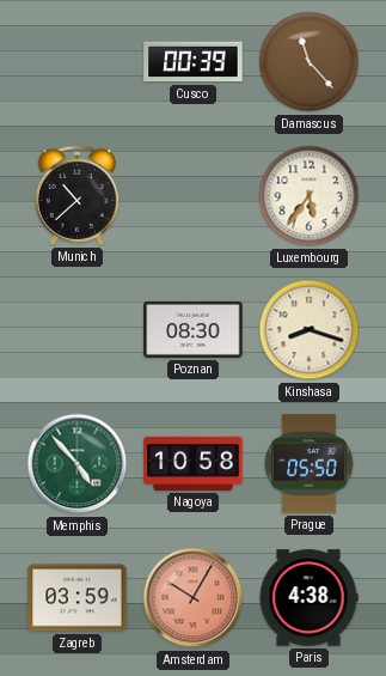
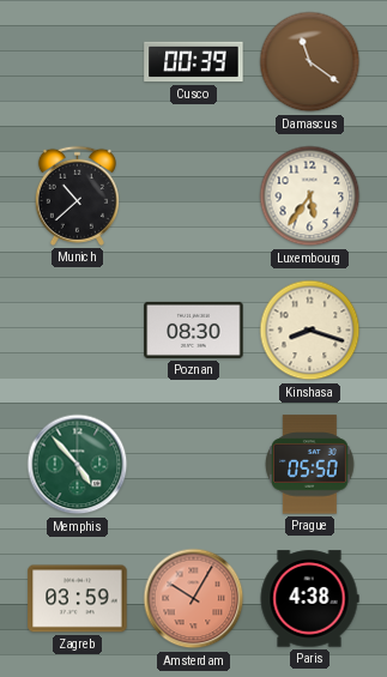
Damascus: 11:23 -> 11:21 (310, 62)
Nagoya: 10:58 -> none (194, 463)
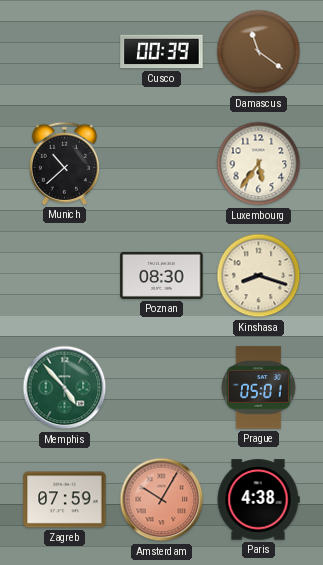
Prague: 05:50 -> 05:01 (259, 388)
Zagreb: 03:59 -> 07:59 (65, 500)
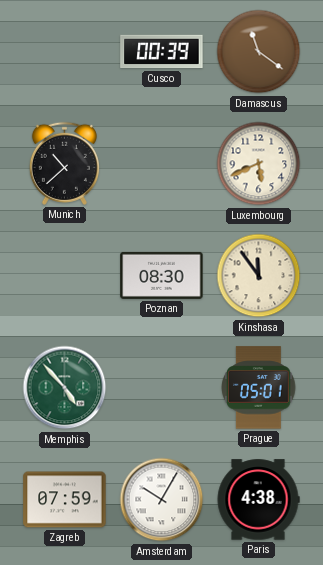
Luxembourg: 5:36 -> 5:41 (259, 164)
Kinshasa: 8:18 -> 11:54 (259, 276)
Amsterdam dial: salmon -> white (162, 500)
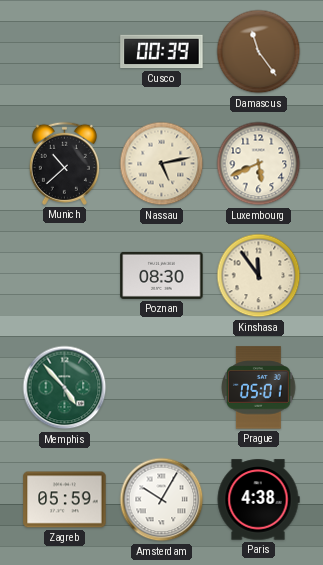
Damascus: 11:21 -> 11:24 (259, 52)
Nassau: none -> 5:13 (162, 164)
Zagreb: 07:59 -> 05:59 (65, 500)
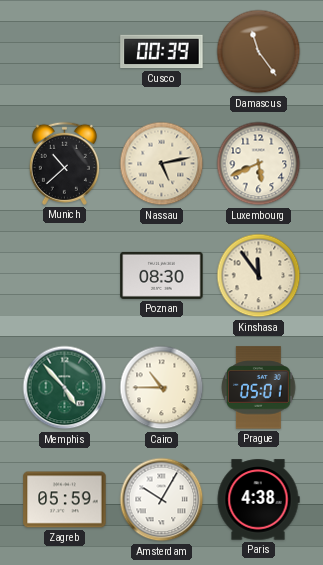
Cairo: none -> 10:45 (162, 388)
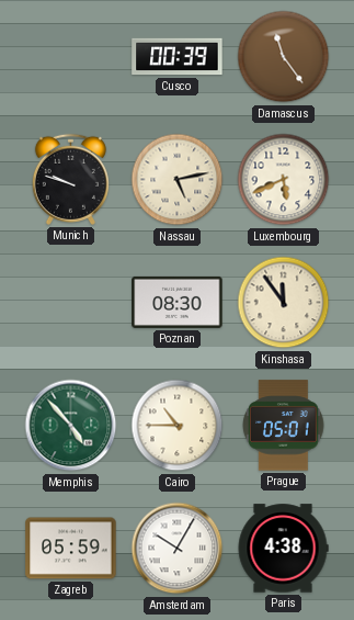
Munich: 10:38 -> 9:48 (70, 179)
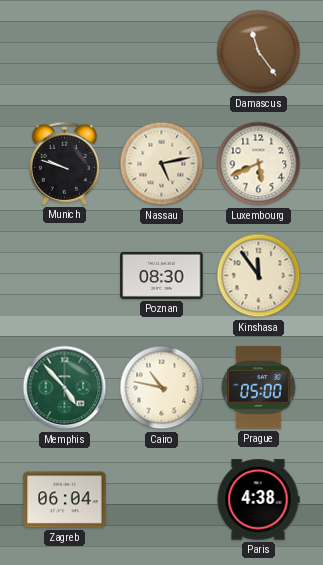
Cusco: 00:39 -> none (178, 57)
Cairo: 10:45 -> 10:47 (162, 388)
Prague: 05:01 -> 05:00 (259, 388)
Zagreb: 05:59 -> 06:04 (65, 500)
Amsterdam: 10:05 -> none (178, 549)
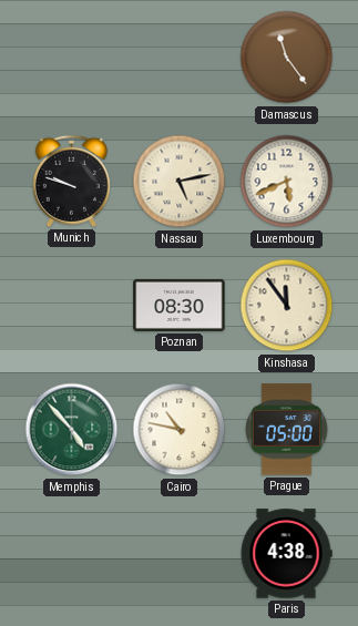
Zagreb: 06:04 -> none (65, 500)
